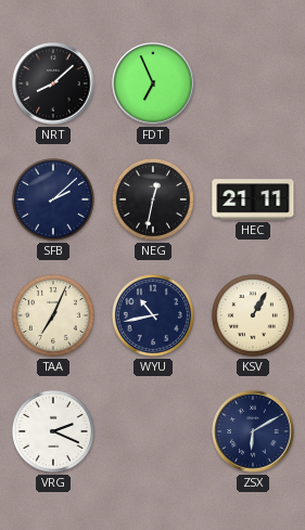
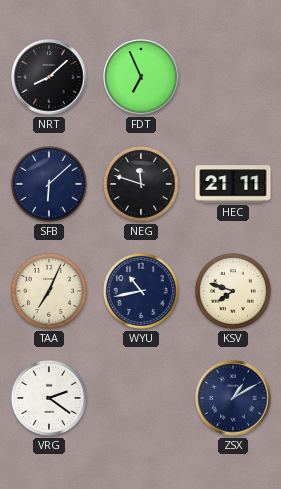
SFB: 2:08 -> 6:08 (49, 184)
NEG: 12:32 -> 11:48 (141, 184)
KSV: 1:05 -> 7:48 (233, 291)
VRG: 2:19 -> 2:21 (49, 398)
ZSX: 6:10 -> 1:10 (233, 398)
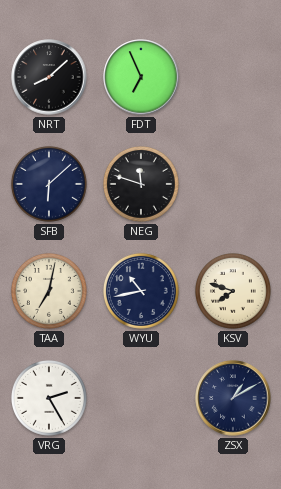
HEC: 21:11 -> none (233, 184)
TAA: 7:04 -> 7:02 (49, 291)
VRG: 2:21 -> 2:25 (49, 398)
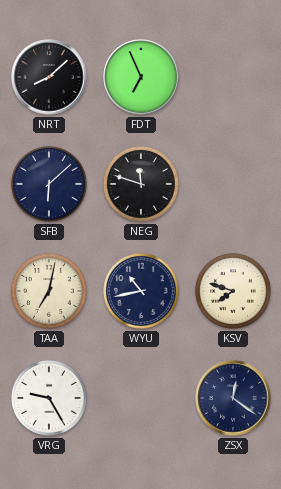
VRG: 2:25 -> 9:25 (49, 398)
ZSX: 1:10 -> 12:21 (233, 398)
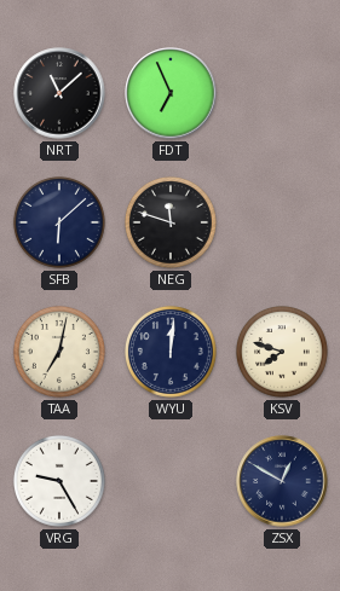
NRT: 8:08 -> 11:08 (59, 93)
WYU: 10:43 -> 12:01 (171, 352)
ZSX: 12:21 -> 12:50 (282, 481)
